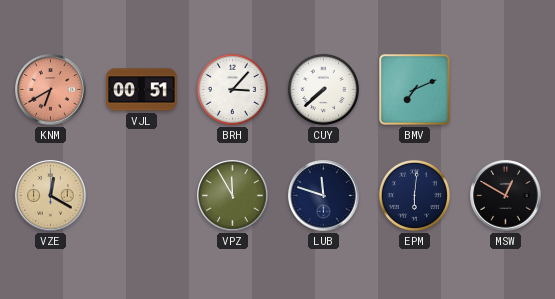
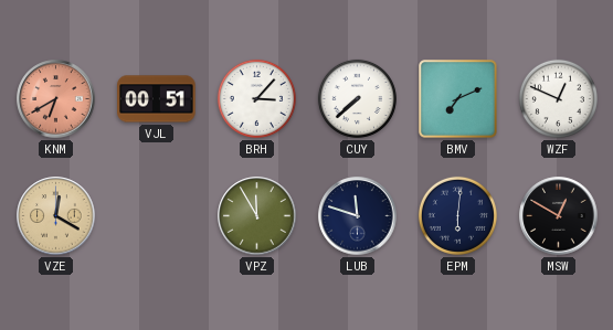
WZF: none -> 12:49 (558, 98)
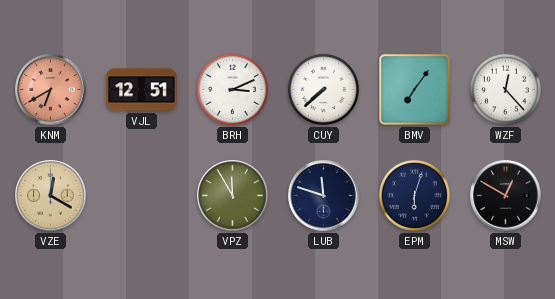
VJL: 00:51 -> 12:51 (142, 90)
BRH: 3:07 -> 3:11 (232, 89)
BMV: 7:11 -> 7:06 (415, 90)
WZF: 12:49 -> 12:23 (505, 89)
EPM: 6:01 -> 6:03 (414, 195)
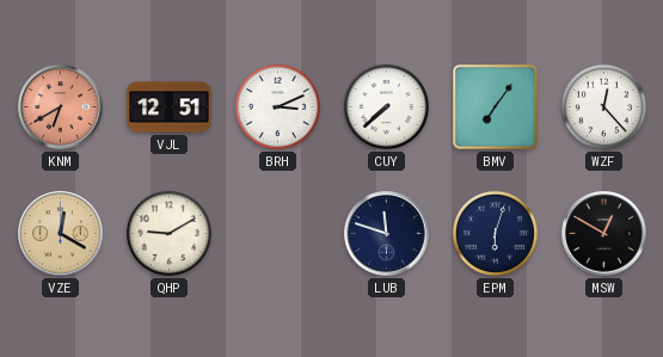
QHP: none -> 9:10 (168, 233)
VPZ: 11:55 -> none (233, 196)
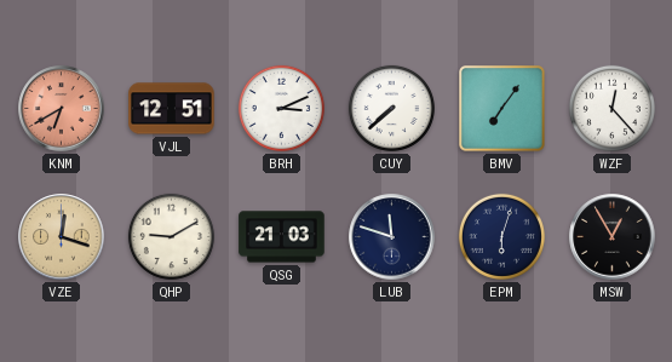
VZE: 12:20 -> 12:18 (62, 237)
QSG: none -> 21:03 (282, 237)
MSW: 12:50 -> 12:55 (613, 237)
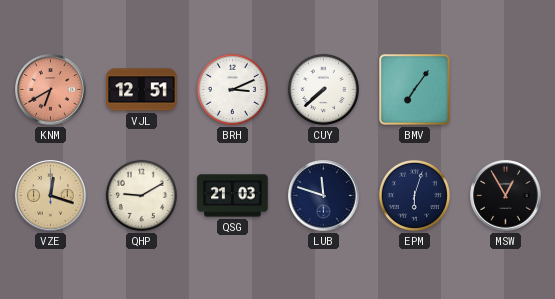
WZF: 12:23 -> none (611, 108)
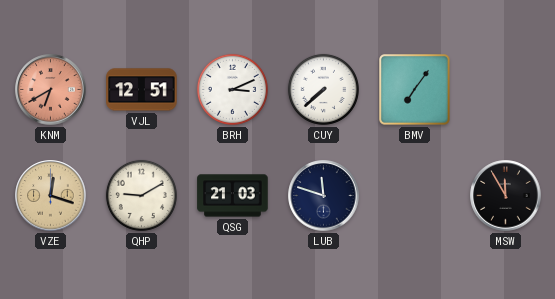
EPM: 6:03 -> none (414, 195)
MSW: 12:55 -> 11:55 (506, 196)
